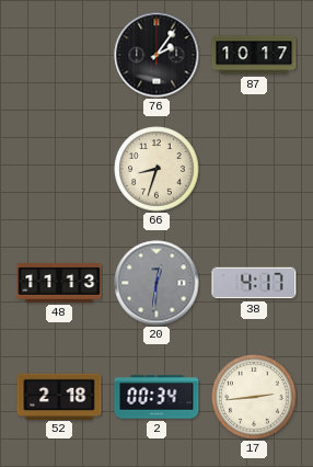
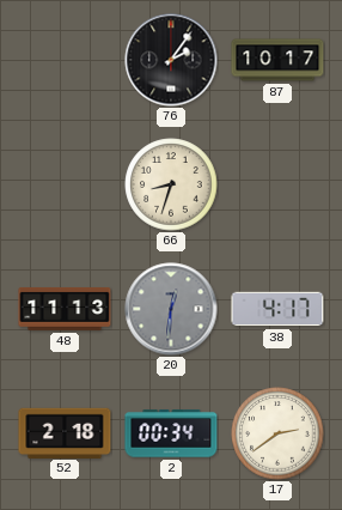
17: 2:44 -> 2:39 (277, 433)
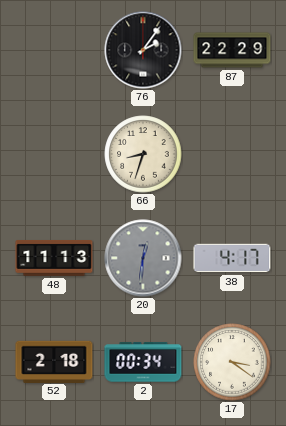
87: 10:17 -> 22:29 (232, 50)
17: 2:39 -> 3:21 (232, 362)
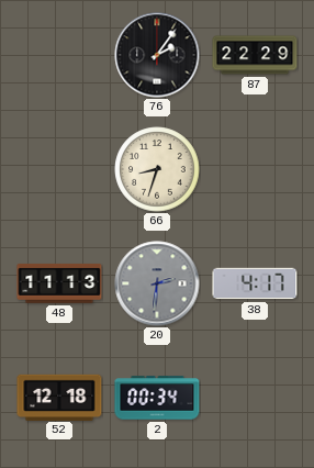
20: 12:31 -> 2:31 (157, 283)
52: 2:18 -> 12:18 (59, 397)
17: 3:21 -> none (232, 362)
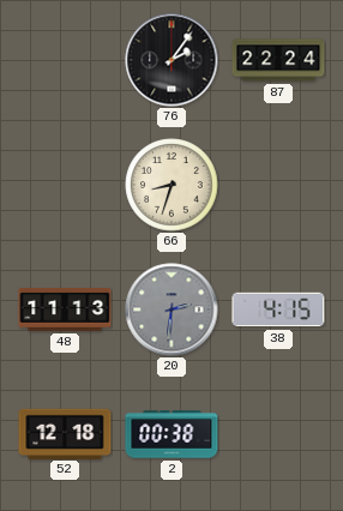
87: 22:29 -> 22:24 (278, 60)
38: 4:17 -> 4:15 (278, 309)
2: 00:34 -> 00:38 (171, 434)
